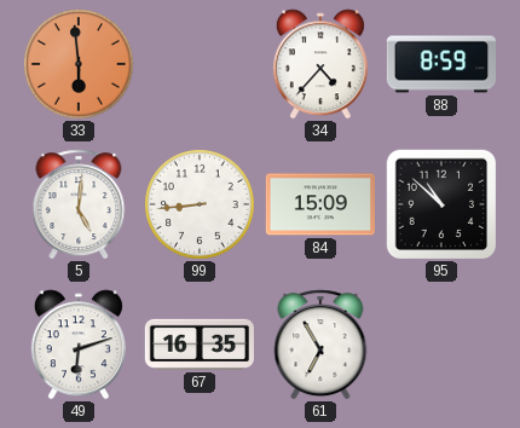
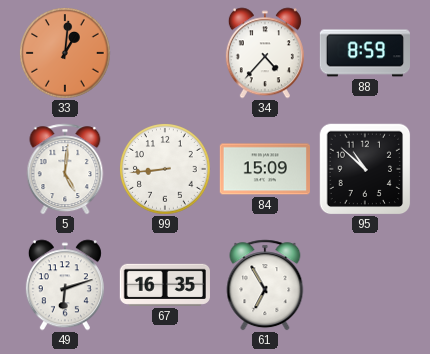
33: 5:59 -> 1:01 (66, 54)
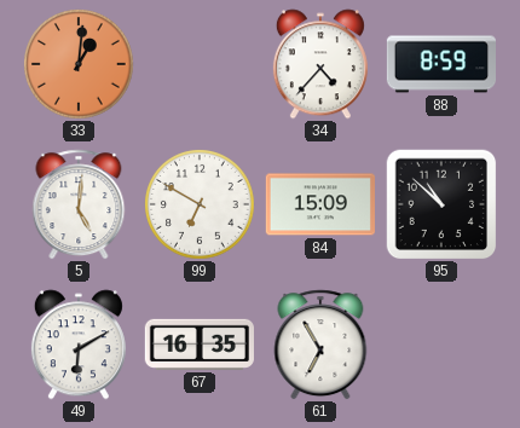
99: 8:44 -> 6:50 (201, 206)
49: 6:12 -> 6:10 (79, 345)
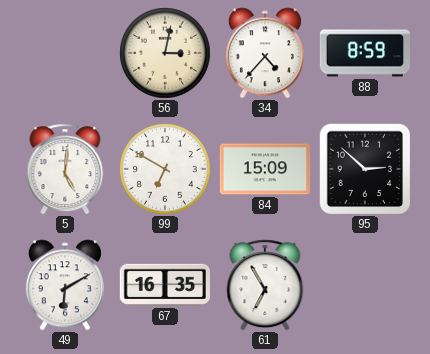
33: 1:01 -> none (80, 65)
56: none -> 3:02 (166, 54)
95: 10:52 -> 2:52 (365, 169)
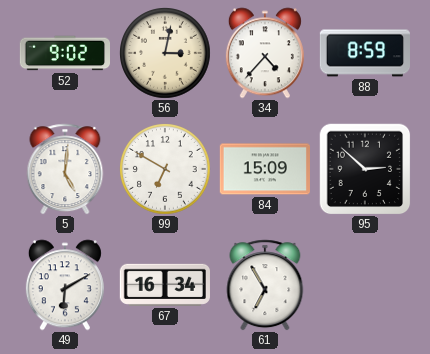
52: none -> 9:02 (64, 53)
67: 16:35 -> 16:34 (164, 285)
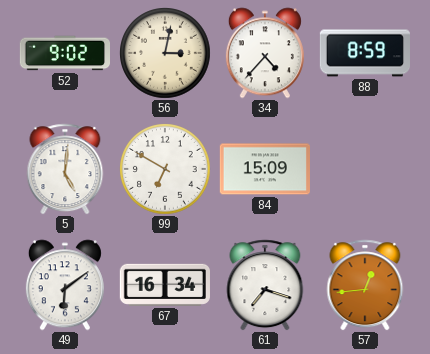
95: 2:52 -> none (365, 169)
49: 6:10 -> 6:09 (65, 285)
61: 6:55 -> 7:18 (265, 285)
57: none -> 12:44 (365, 285)
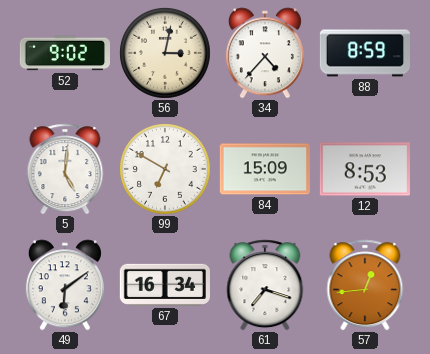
12: none -> 8:53 (365, 169)
